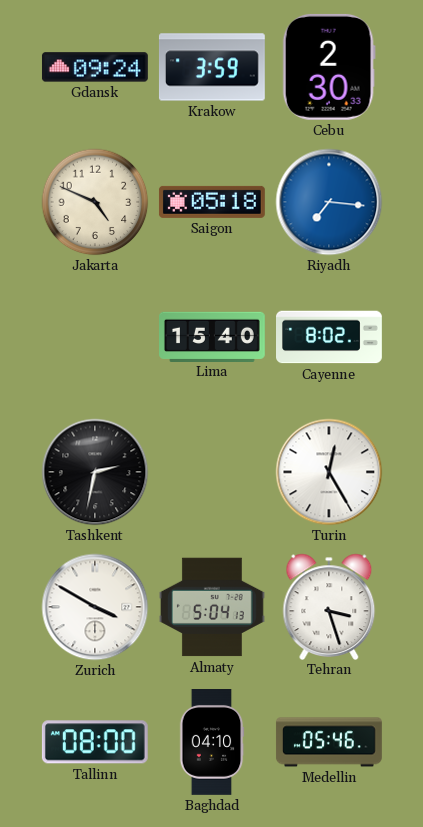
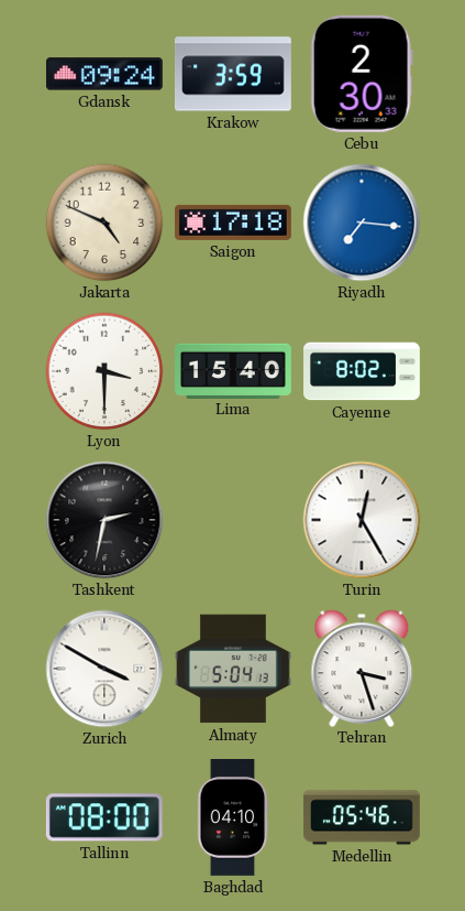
Saigon: 05:18 -> 17:18 (233, 223)
Lyon: none -> 3:30 (104, 371)
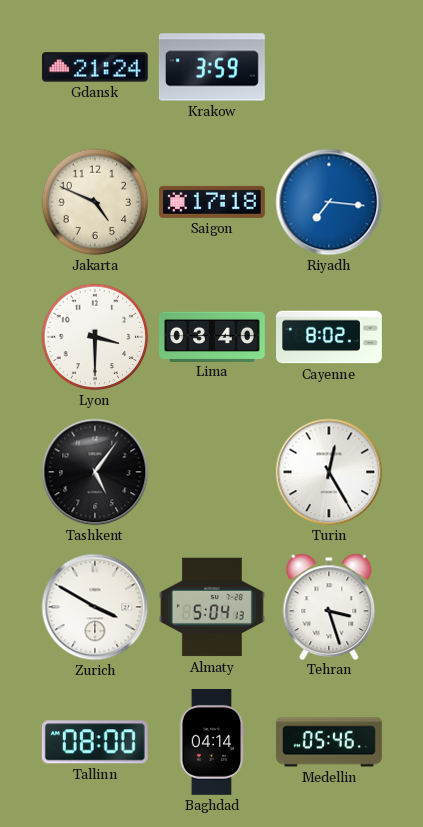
Gdansk: 09:24 -> 21:24 (95, 67)
Cebu: 2:30 -> none (362, 74)
Lima: 15:40 -> 03:40 (213, 336)
Tashkent: 2:32 -> 5:06 (95, 472)
Baghdad: 04:10 -> 04:14 (212, 743)
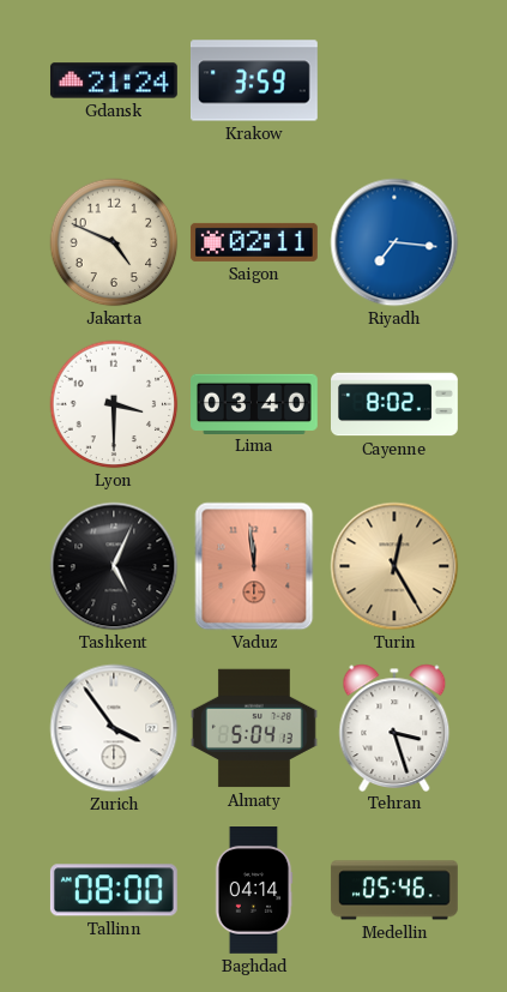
Saigon: 17:18 -> 02:11 (254, 242)
Tashkent: 5:06 -> 5:04 (114, 566)
Vaduz: none -> 11:59 (254, 566)
Turin dial: white -> champagne (394, 566)
Zurich: 3:50 -> 3:54 (114, 728)
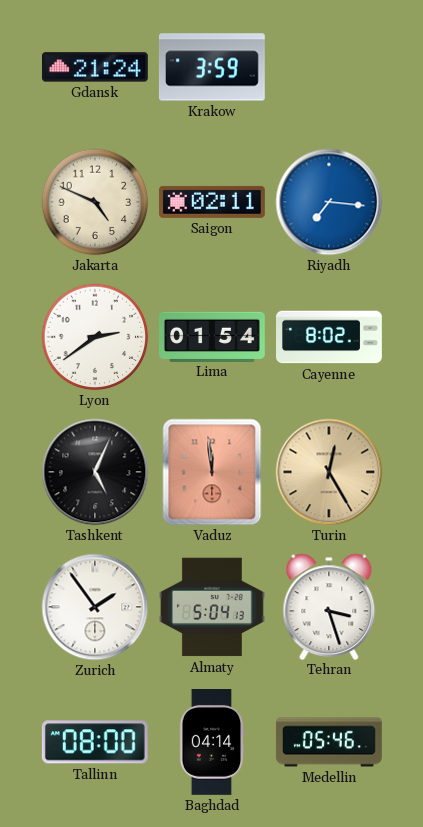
Lyon: 3:30 -> 2:39 (95, 337)
Lima: 03:40 -> 01:54 (213, 336)
Zurich: 3:54 -> 1:54 (95, 607)
